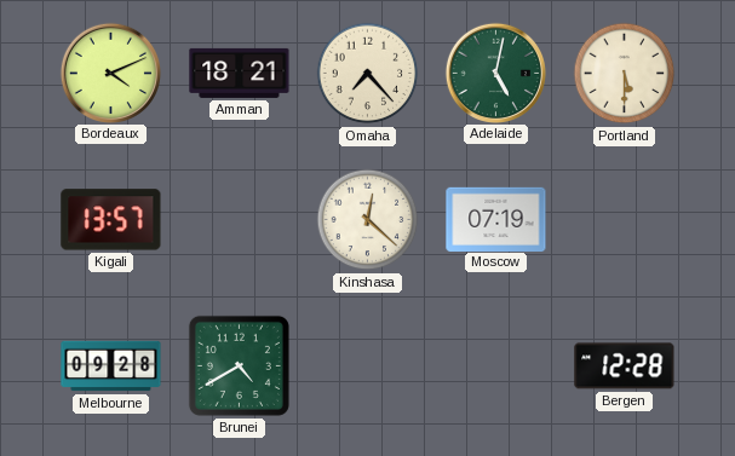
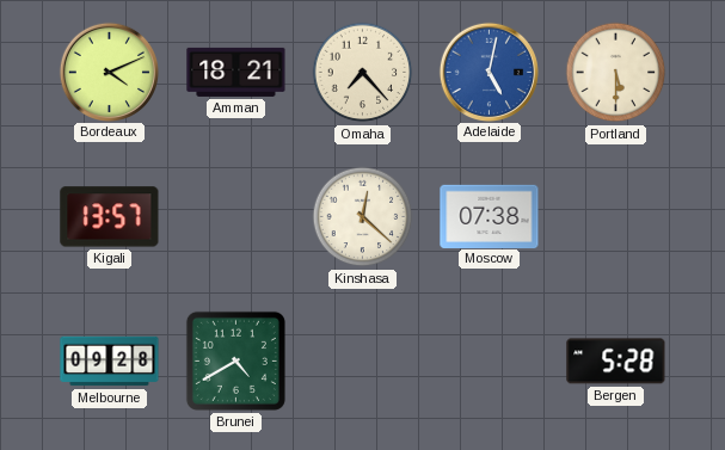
Adelaide dial: green -> blue (489, 72)
Moscow: 07:19 -> 07:38 (490, 216)
Bergen: 12:28 -> 5:28 (616, 362)
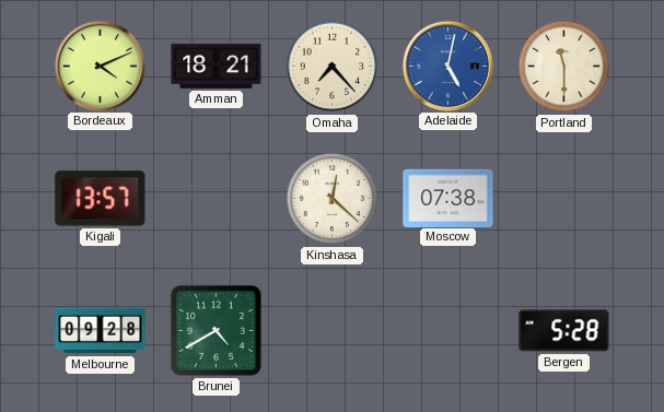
Portland: 5:30 -> 11:30 (564, 67)
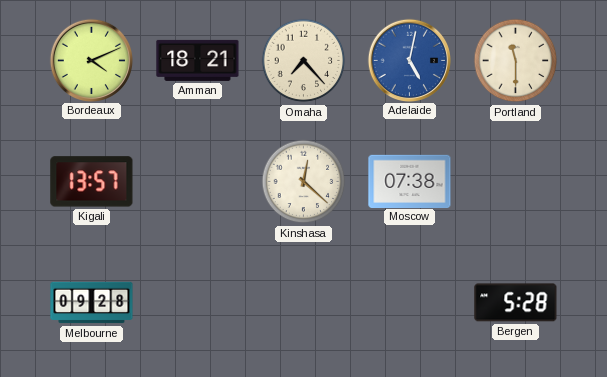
Brunei: 4:40 -> none (215, 330)
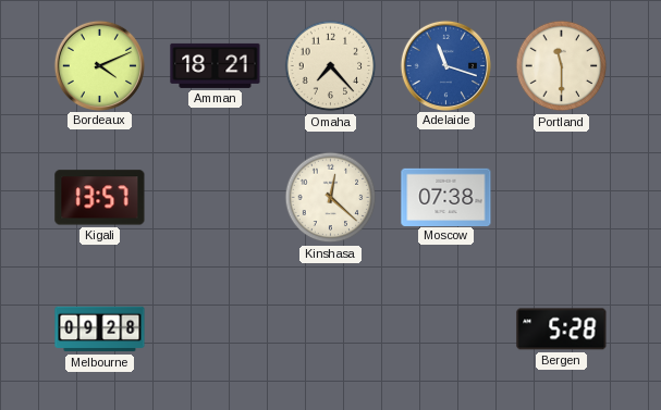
Adelaide: 5:02 -> 11:18 (445, 65)
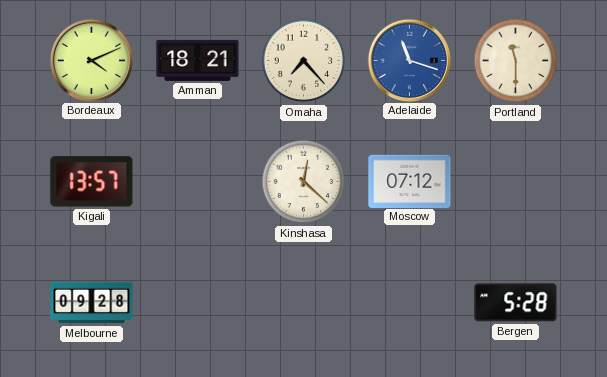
Moscow: 07:38 -> 07:12 (410, 181)
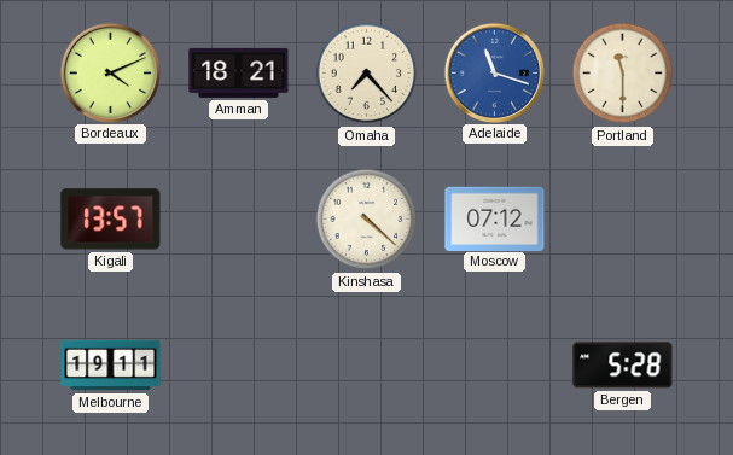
Kinshasa: 12:22 -> 4:22 (367, 220)
Melbourne: 09:28 -> 19:11 (111, 366)
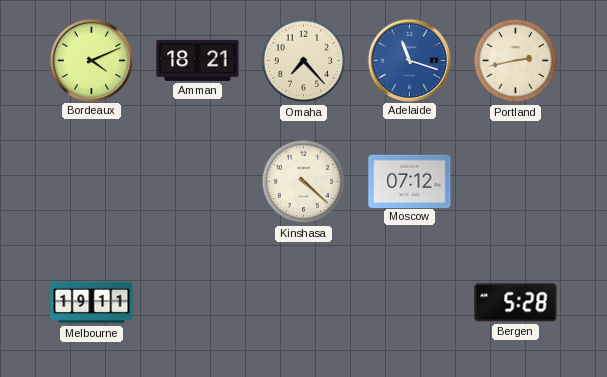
Portland: 11:30 -> 2:43 (516, 61)
Kigali: 13:57 -> none (111, 220)
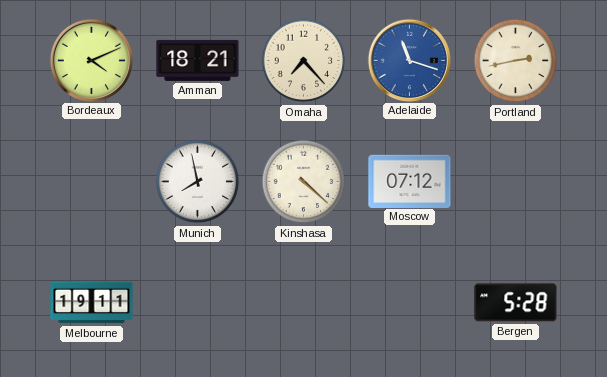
Munich: none -> 7:58 (198, 182)
